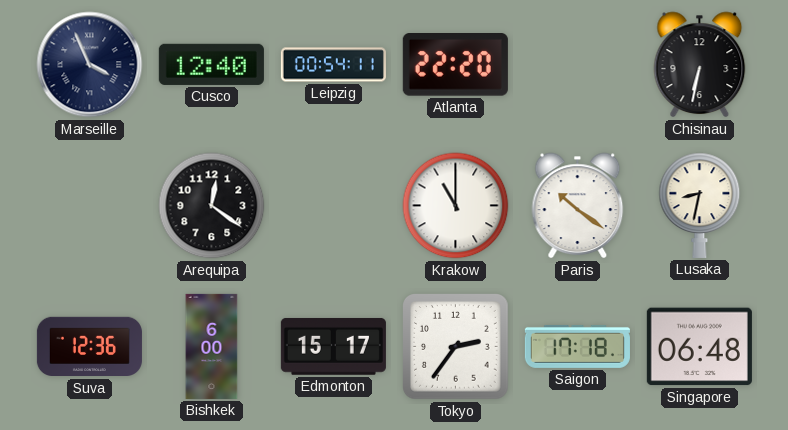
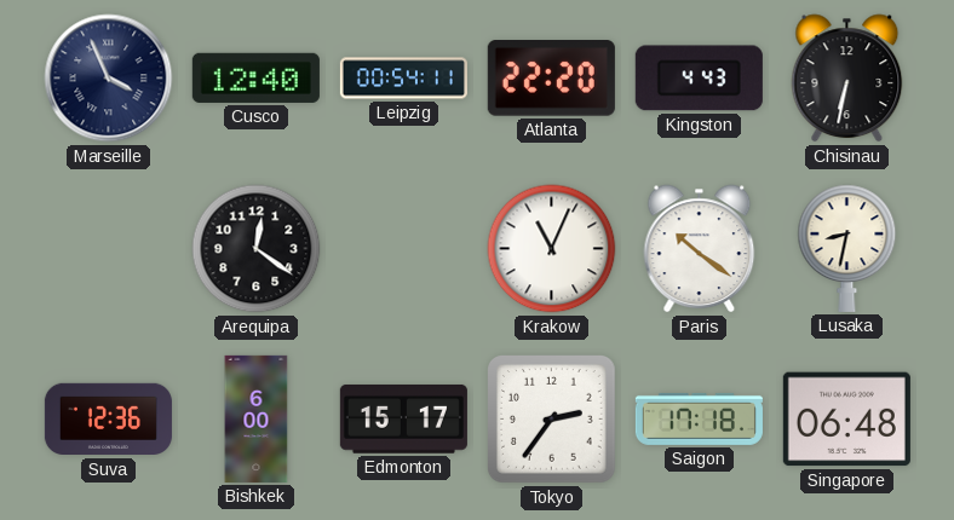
Kingston: none -> 4:43 (699, 79)
Krakow: 11:00 -> 11:04 (552, 249)
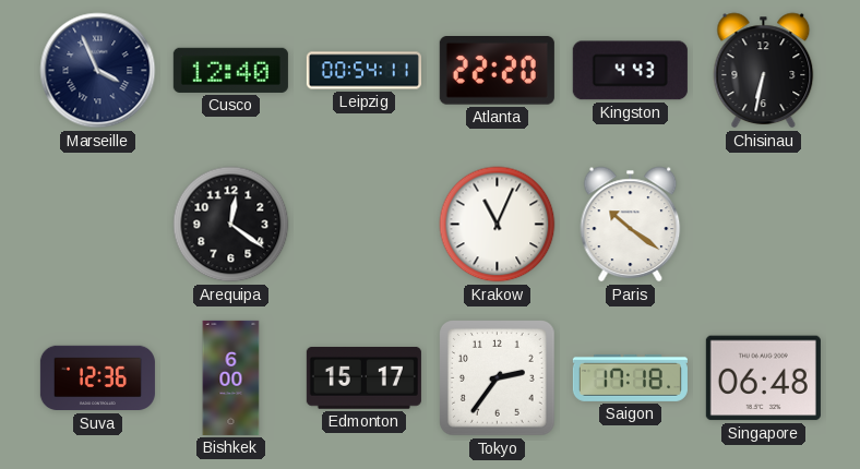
Lusaka: 8:32 -> none (847, 248)
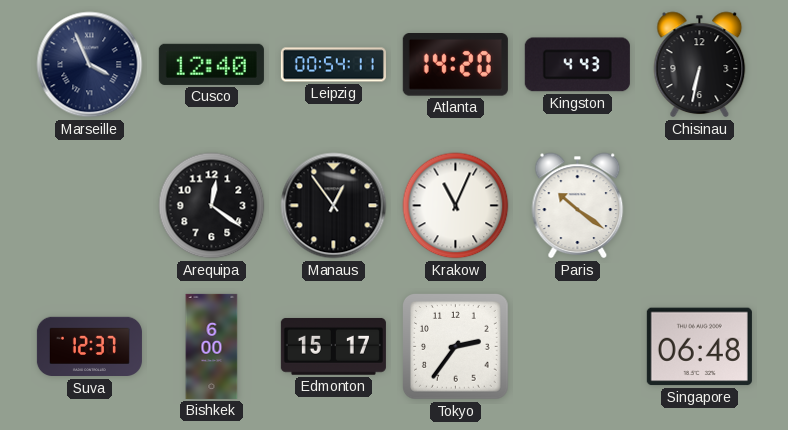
Atlanta: 22:20 -> 14:20 (455, 65)
Manaus: none -> 12:54 (334, 206)
Suva: 12:36 -> 12:37 (89, 347)
Saigon: 17:18 -> none (630, 377)
